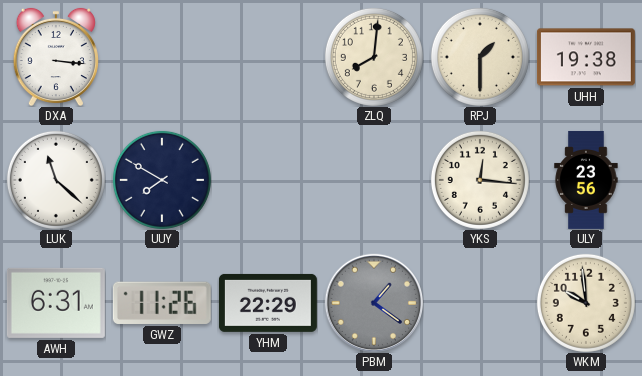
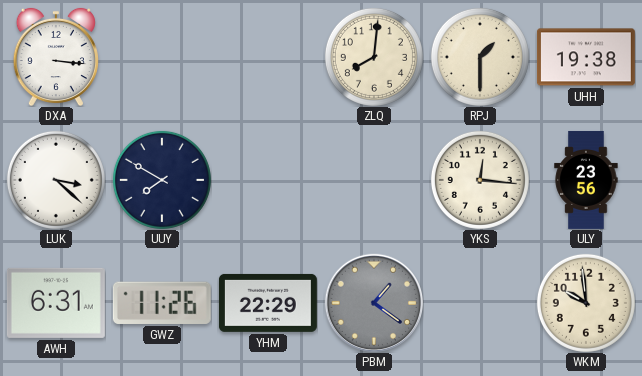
LUK: 11:22 -> 3:22 (56, 180)
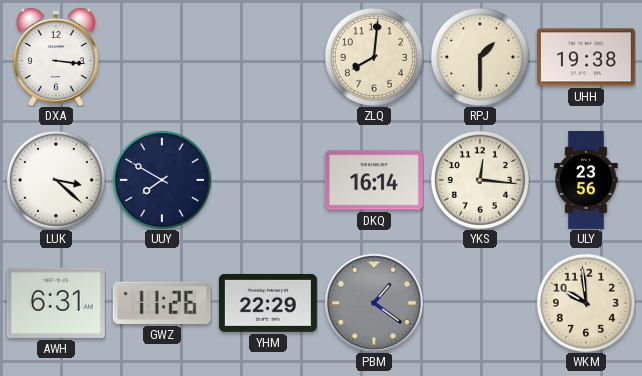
DKQ: none -> 16:14 (374, 180)
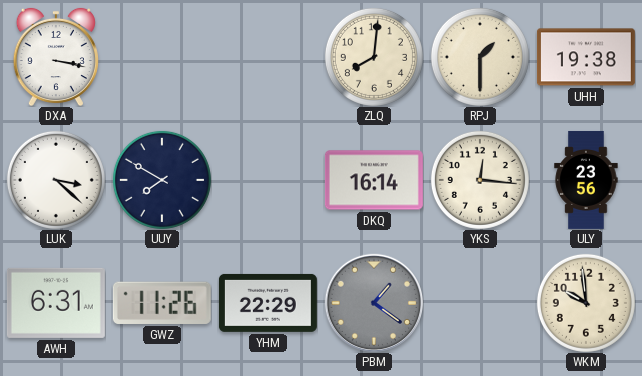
DXA: 3:16 -> 3:17 (56, 57)
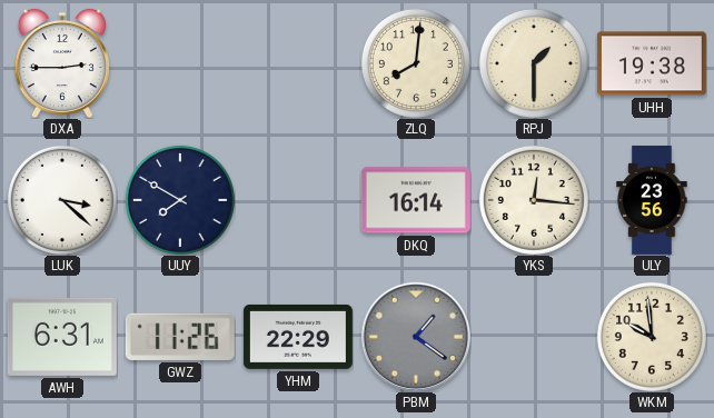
DXA: 3:17 -> 2:45 (62, 63)
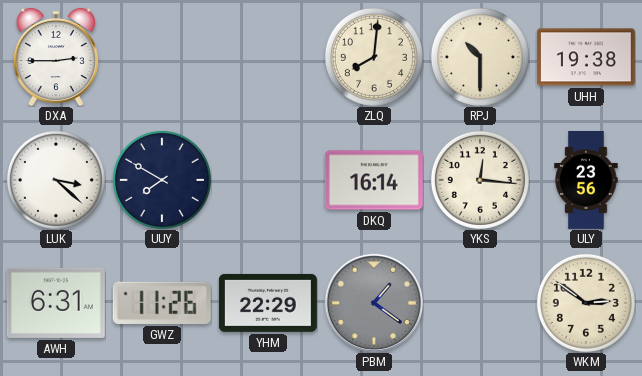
RPJ: 1:30 -> 10:30 (480, 57)
WKM: 9:59 -> 2:51 (586, 303)
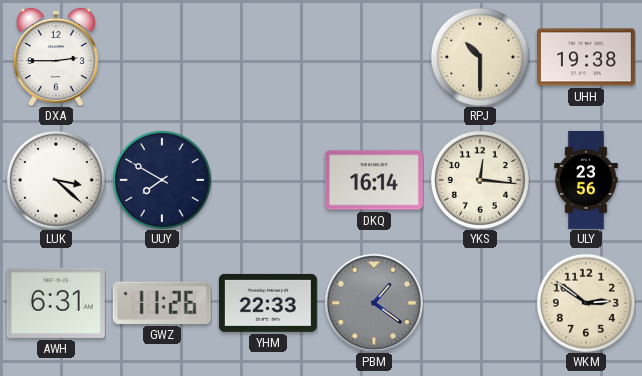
ZLQ: 8:01 -> none (374, 57)
YHM: 22:29 -> 22:33 (268, 303)
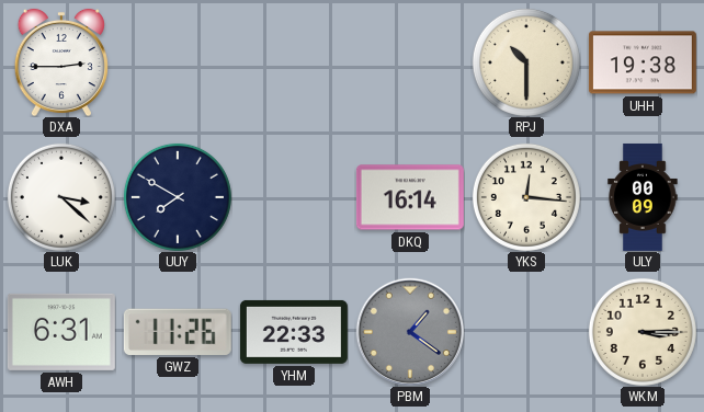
ULY: 23:56 -> 00:09 (643, 197)
WKM: 2:51 -> 3:15 (643, 332)
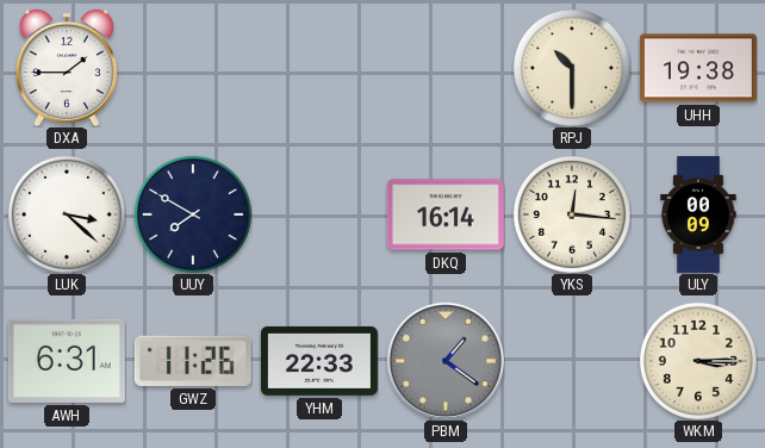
DXA: 2:45 -> 1:45 (67, 68)
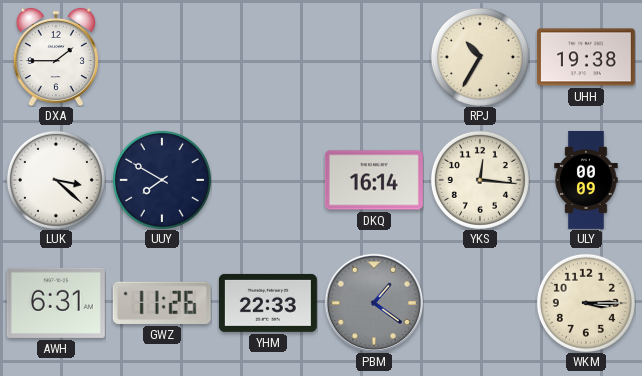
RPJ: 10:30 -> 10:35 (480, 57)
